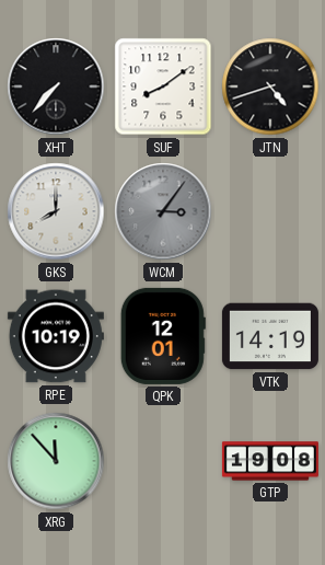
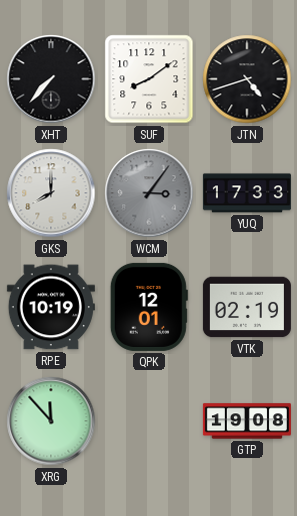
YUQ: none -> 17:33 (247, 193)
VTK: 14:19 -> 02:19 (247, 307)
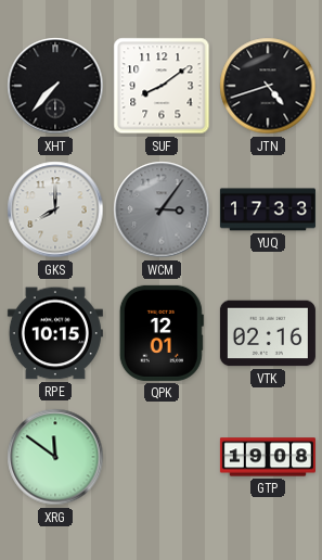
RPE: 10:19 -> 10:15 (55, 333)
VTK: 02:19 -> 02:16 (268, 333)
XRG: 11:53 -> 11:51 (55, 457)
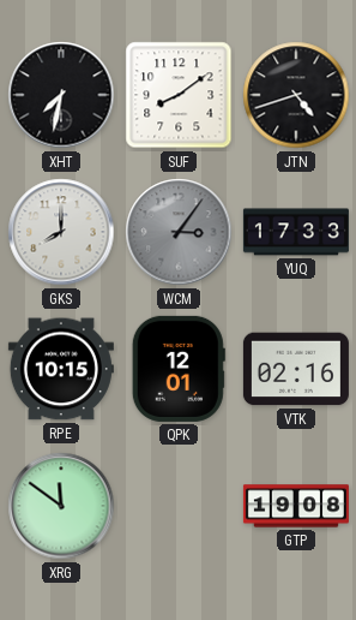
XHT: 7:37 -> 7:32 (61, 95)
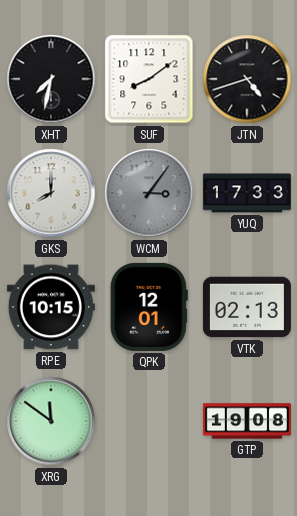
VTK: 02:16 -> 02:13 (247, 307)
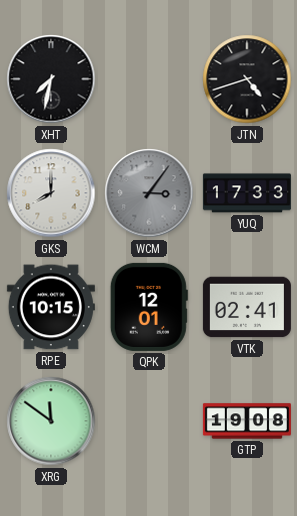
SUF: 8:09 -> none (149, 79)
VTK: 02:13 -> 02:41 (247, 307)
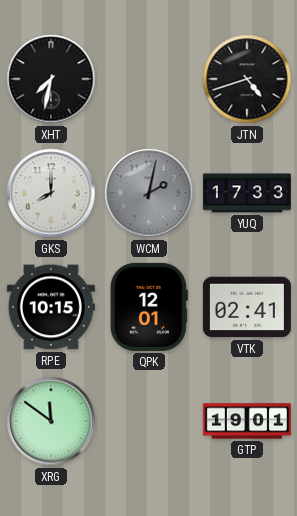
WCM: 3:06 -> 2:02 (149, 193)
GTP: 19:08 -> 19:01 (247, 421)
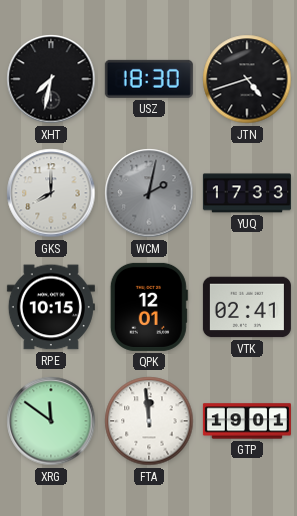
USZ: none -> 18:30 (149, 79)
FTA: none -> 11:59 (149, 421)
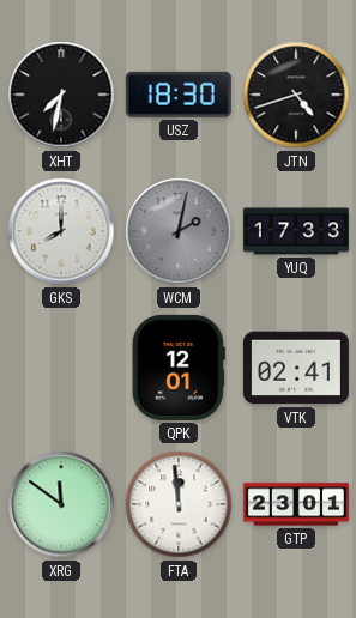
RPE: 10:15 -> none (51, 307)
GTP: 19:01 -> 23:01 (296, 504)
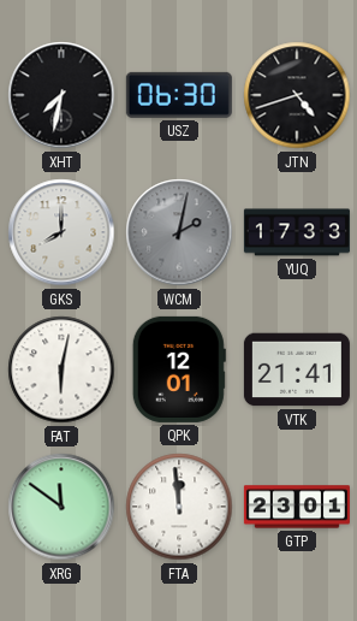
USZ: 18:30 -> 06:30 (179, 95)
FAT: none -> 6:02 (61, 369)
VTK: 02:41 -> 21:41 (297, 369)
